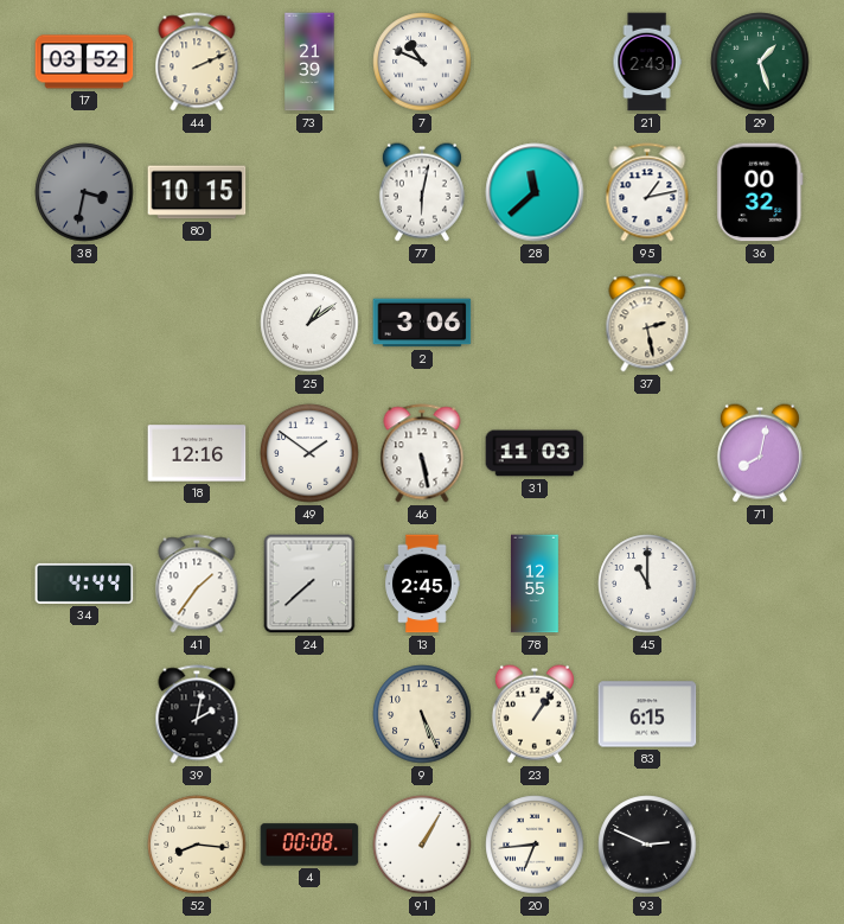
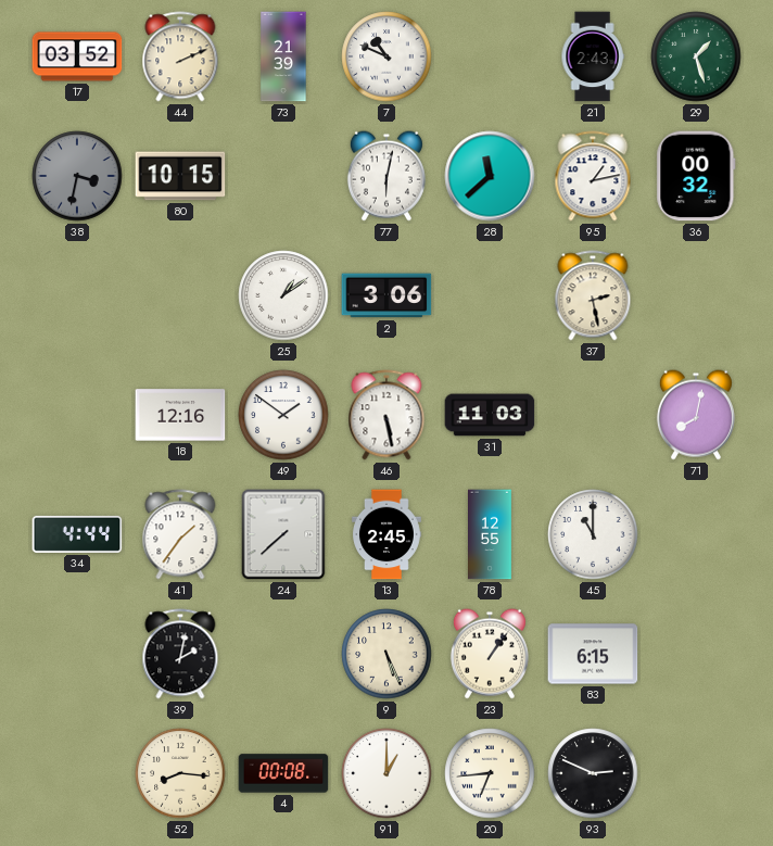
91: 1:05 -> 1:00 (386, 773)
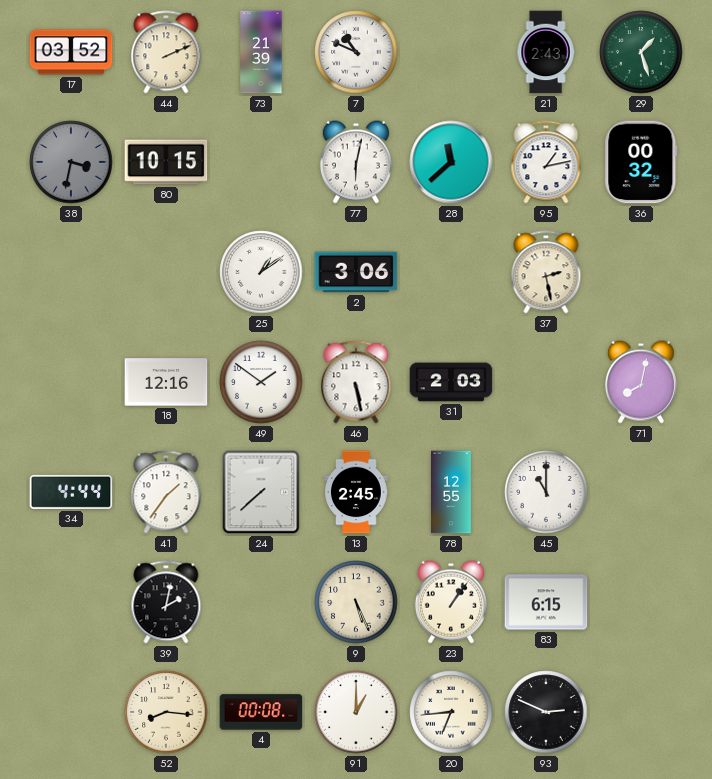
31: 11:03 -> 2:03 (451, 382)
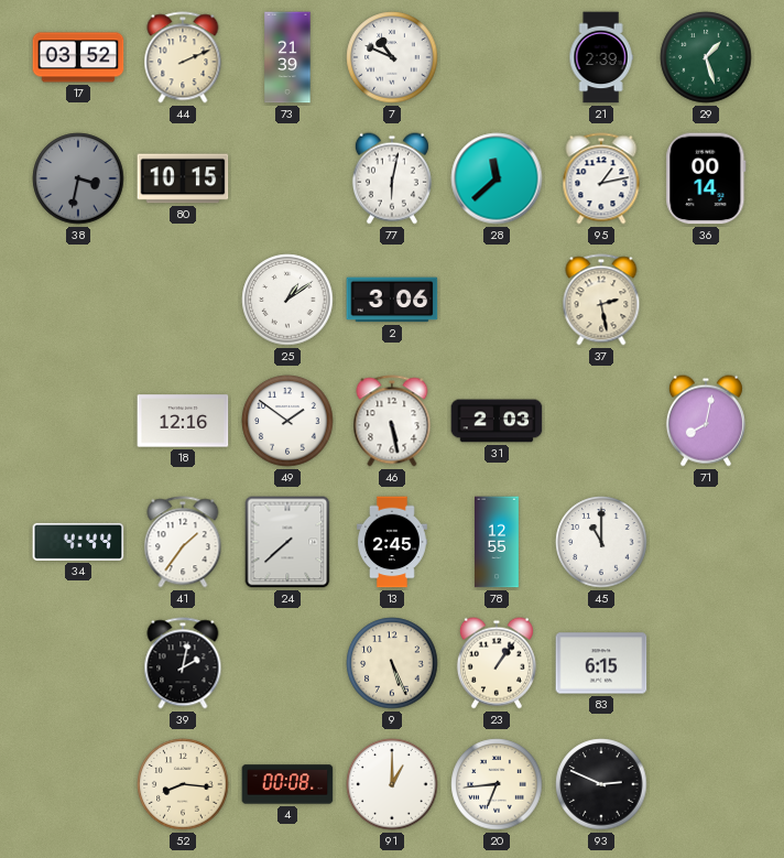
21: 2:43 -> 2:39 (601, 57)
36: 00:32 -> 00:14 (706, 178)
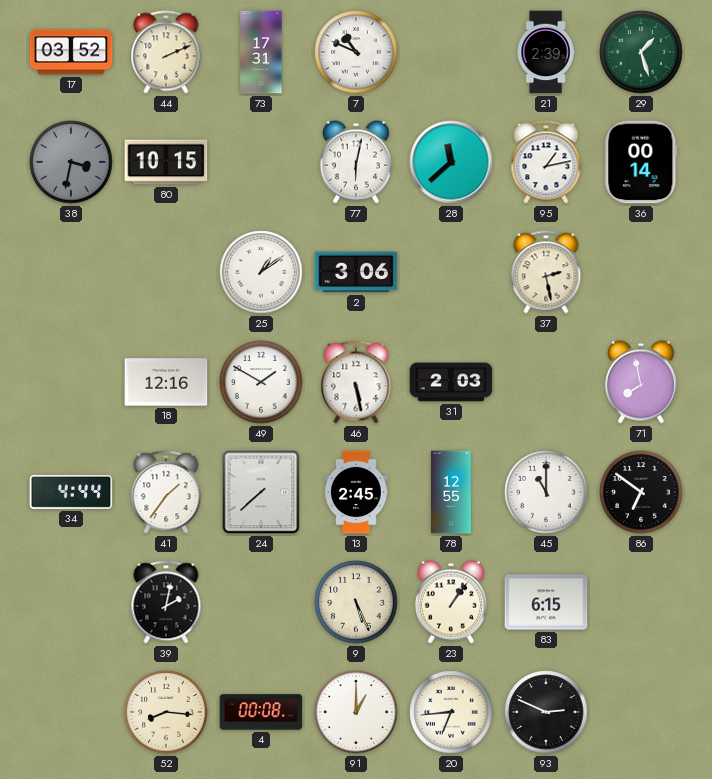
73: 21:39 -> 17:31 (261, 52)
49: 1:51 -> 1:50 (261, 382)
71: 8:02 -> 7:58 (641, 382)
86: none -> 6:51 (641, 492)
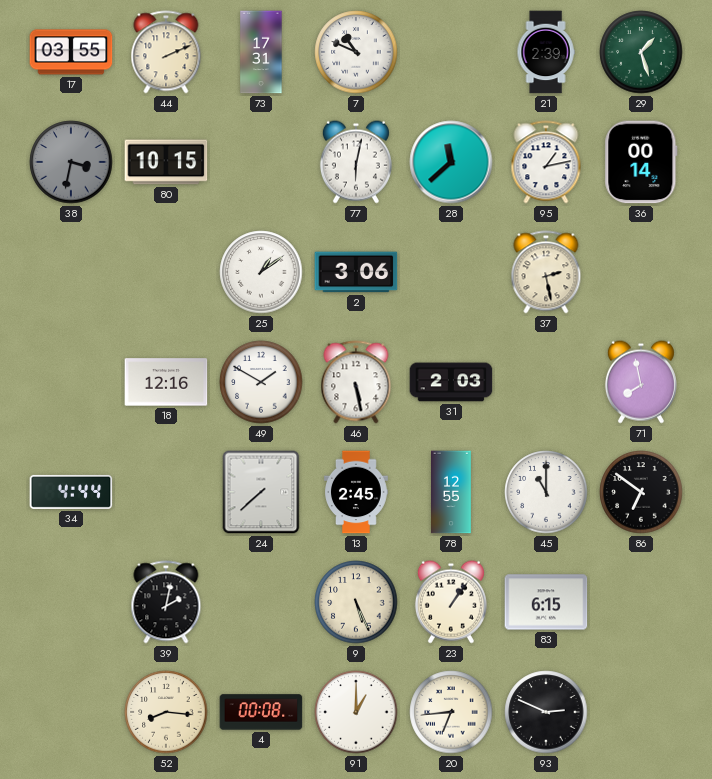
17: 03:52 -> 03:55 (71, 52)
41: 1:36 -> none (166, 492)
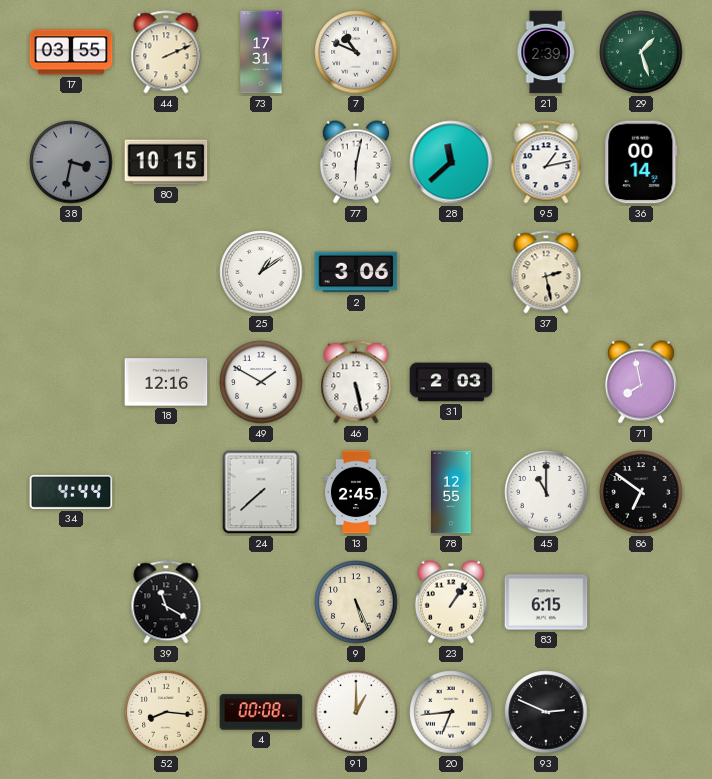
39: 2:02 -> 11:20 (166, 602)
